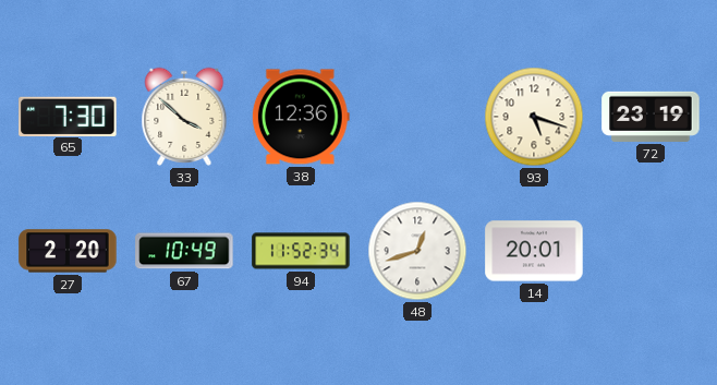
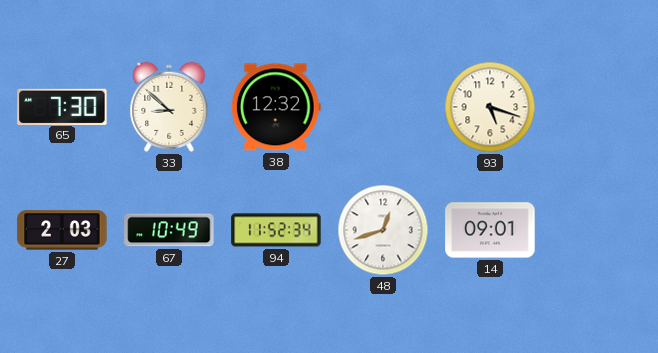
33: 3:52 -> 8:52 (169, 107)
38: 12:36 -> 12:32 (276, 107)
72: 23:19 -> none (651, 117)
27: 2:20 -> 2:03 (62, 230)
14: 20:01 -> 09:01 (490, 230)
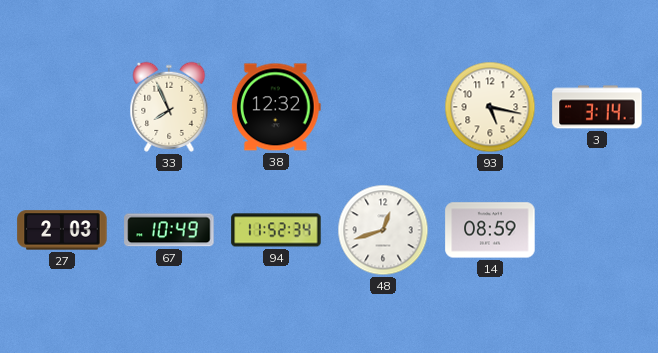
65: 7:30 -> none (62, 106)
33: 8:52 -> 7:56 (169, 107)
93: 5:18 -> 5:17 (490, 107)
3: none -> 3:14 (597, 107)
14: 09:01 -> 08:59 (490, 230)
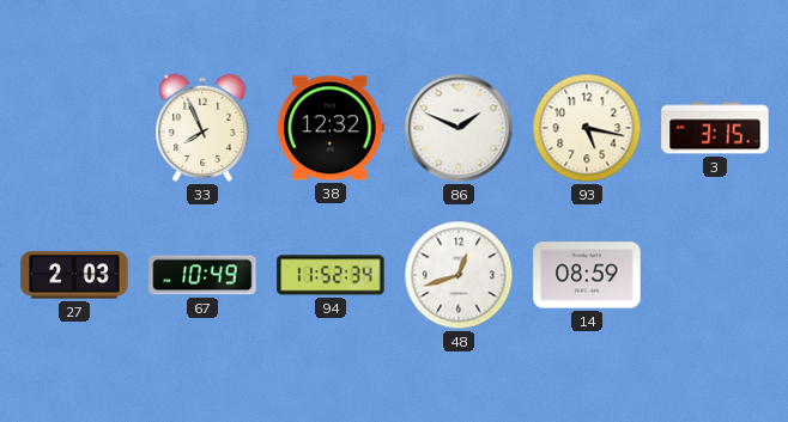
86: none -> 1:49 (459, 128)
3: 3:14 -> 3:15 (715, 128)
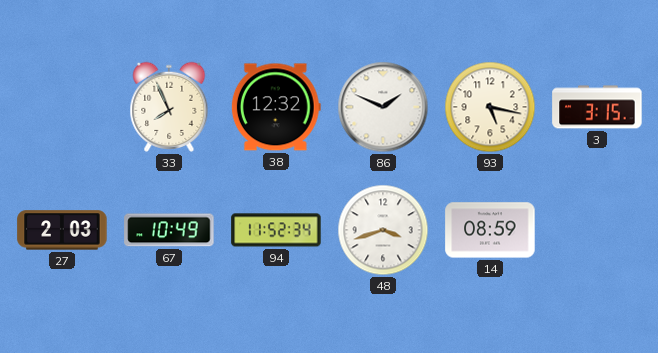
48: 12:42 -> 3:42 (383, 230)
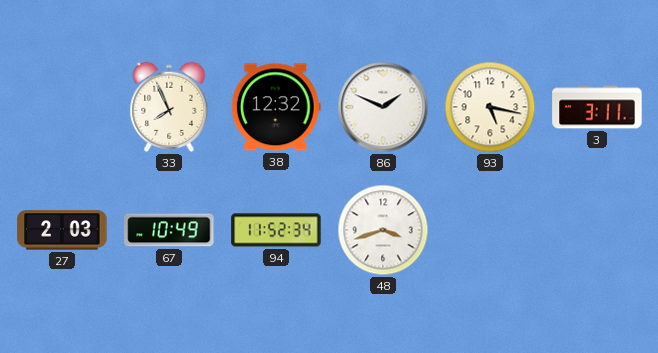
3: 3:15 -> 3:11 (597, 107)
14: 08:59 -> none (490, 230)
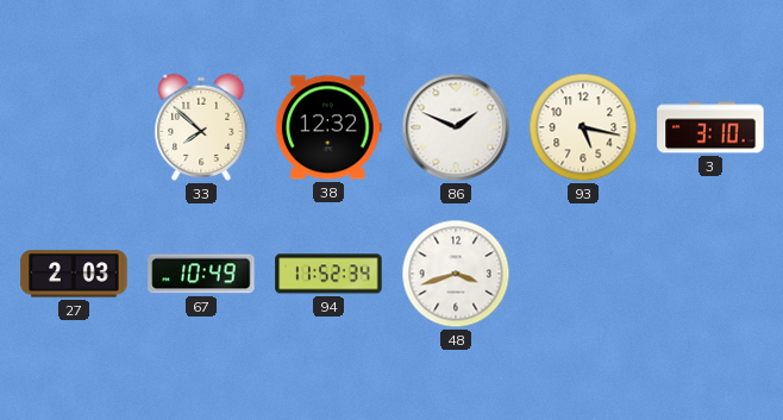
33: 7:56 -> 7:52 (201, 127)
3: 3:11 -> 3:10 (710, 127)
